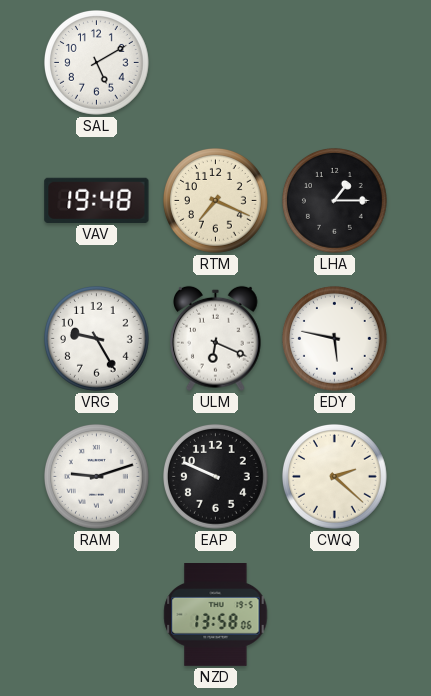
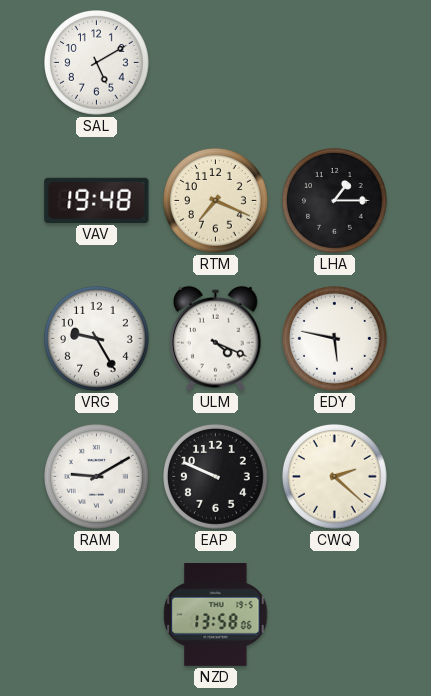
ULM: 6:19 -> 4:19 (216, 338)
RAM: 9:12 -> 9:10 (97, 477)
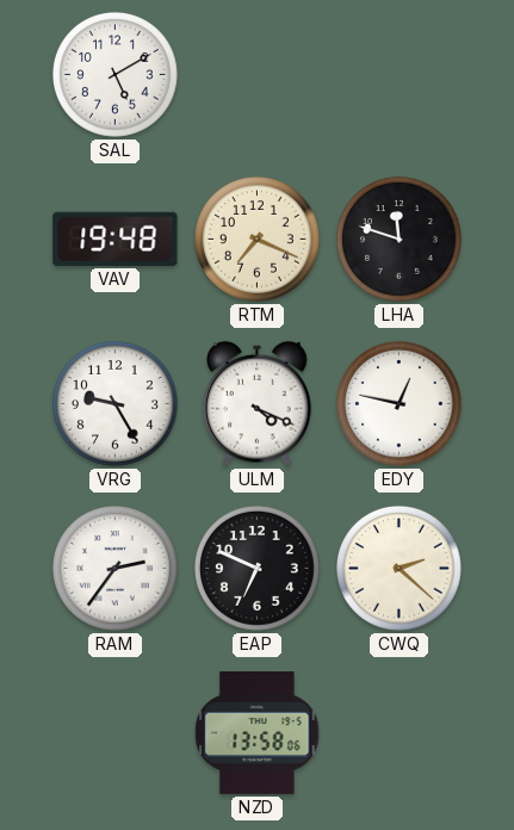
LHA: 1:15 -> 11:48 (400, 240)
EDY: 5:47 -> 12:47 (400, 404)
RAM: 9:10 -> 2:36 (116, 569)
EAP: 9:49 -> 6:49 (258, 569)
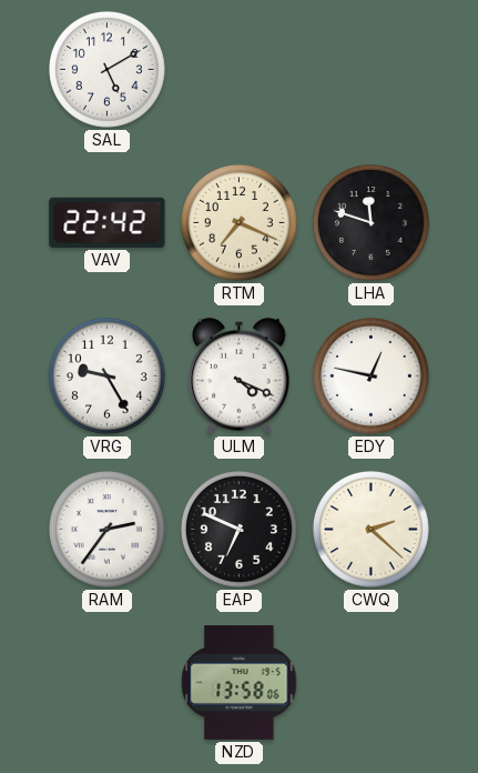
VAV: 19:48 -> 22:42 (108, 222)
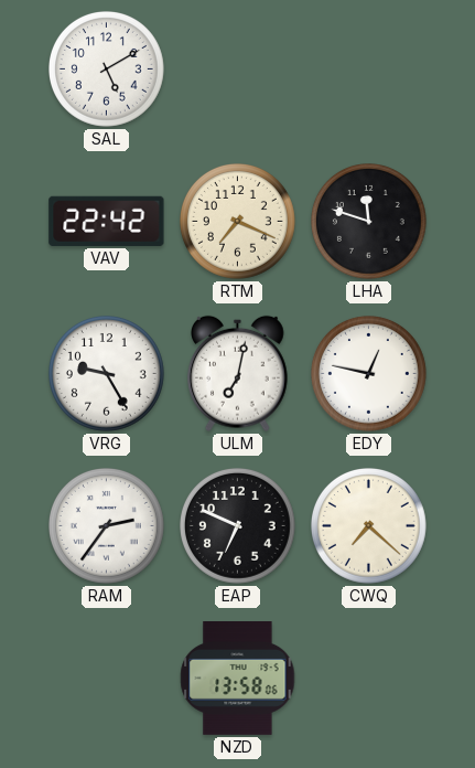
ULM: 4:19 -> 7:02 (238, 373)
CWQ: 2:22 -> 7:22 (369, 526)
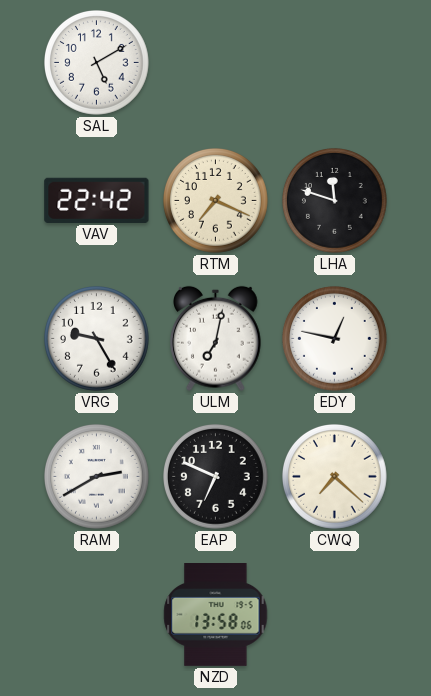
RAM: 2:36 -> 2:40 (97, 477)
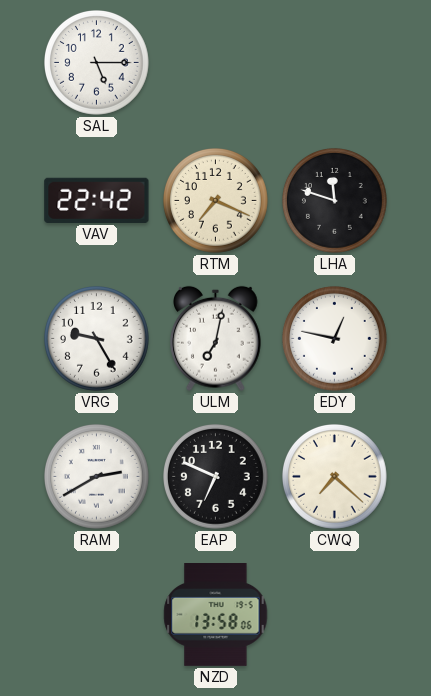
SAL: 5:10 -> 5:15 (97, 63)
